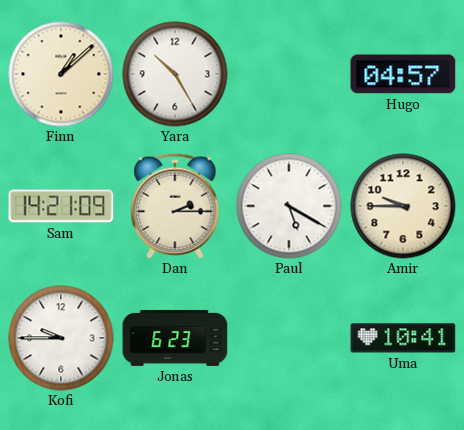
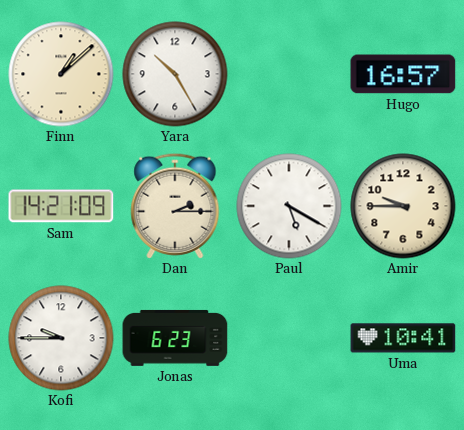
Hugo: 04:57 -> 16:57 (403, 74)
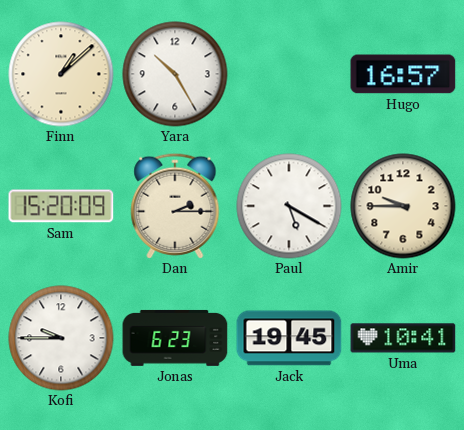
Sam: 14:21 -> 15:20 (61, 206)
Jack: none -> 19:45 (289, 338)
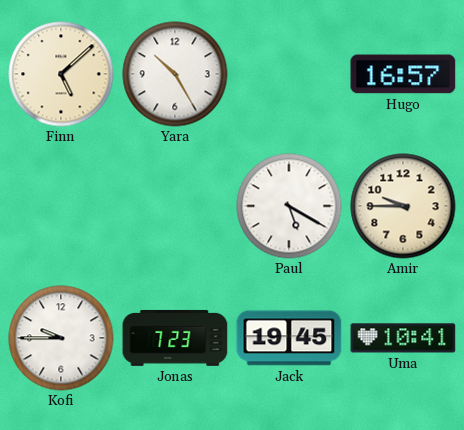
Finn: 1:08 -> 5:08 (61, 74)
Sam: 15:20 -> none (61, 206)
Dan: 2:15 -> none (175, 206)
Jonas: 6:23 -> 7:23 (175, 338)
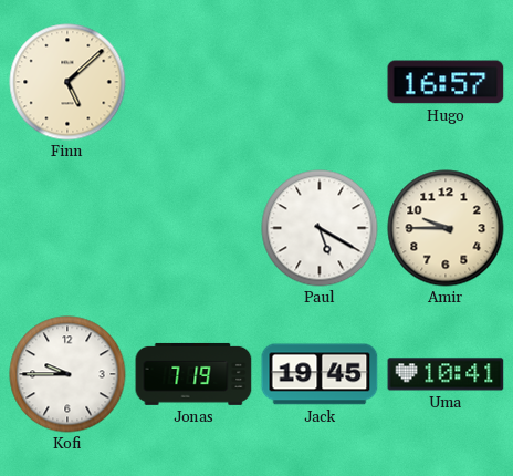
Yara: 10:25 -> none (175, 74)
Jonas: 7:23 -> 7:19 (193, 374)
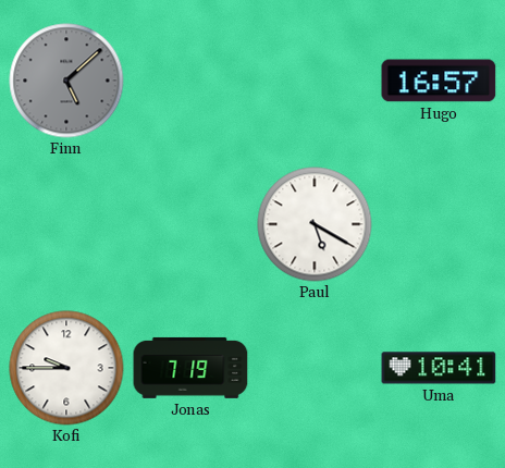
Finn dial: cream -> grey (66, 81)
Amir: 9:45 -> none (446, 228)
Jack: 19:45 -> none (320, 374)
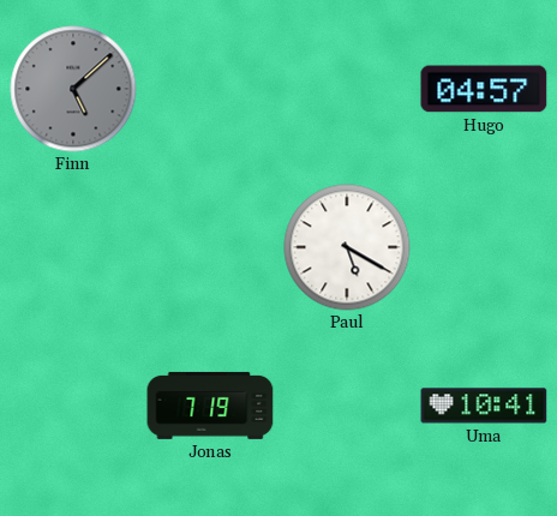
Hugo: 16:57 -> 04:57 (484, 89)
Kofi: 9:45 -> none (66, 368)
